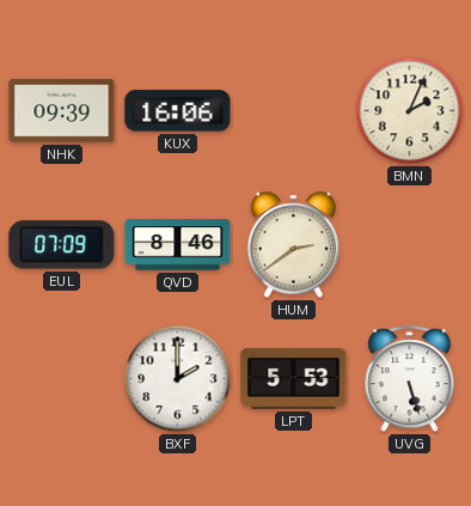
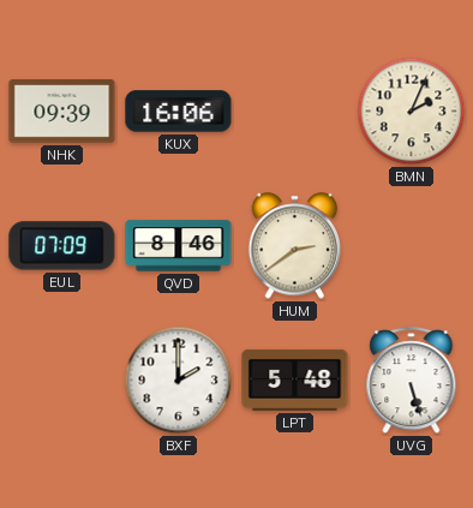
LPT: 5:53 -> 5:48 (295, 379)
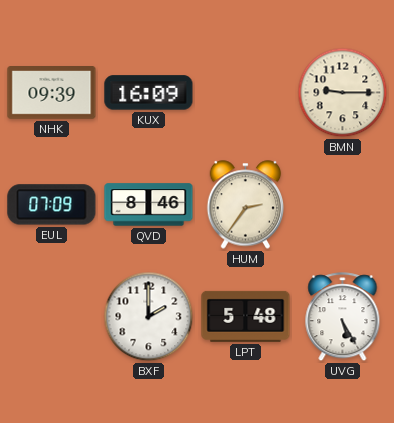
KUX: 16:06 -> 16:09 (149, 93)
BMN: 2:04 -> 9:15 (343, 93)
HUM: 2:39 -> 2:36 (246, 205)
UVG: 5:27 -> 5:25 (343, 317)
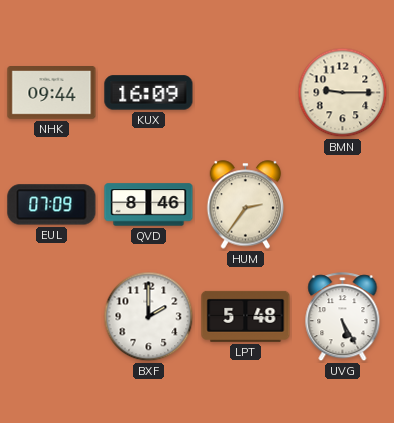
NHK: 09:39 -> 09:44 (52, 93)
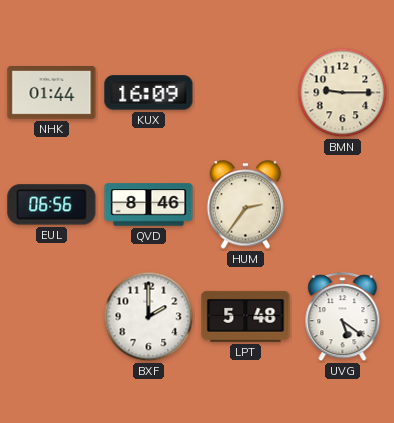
NHK: 09:44 -> 01:44 (52, 93)
EUL: 07:09 -> 06:56 (52, 205)
UVG: 5:25 -> 5:21 (343, 317)
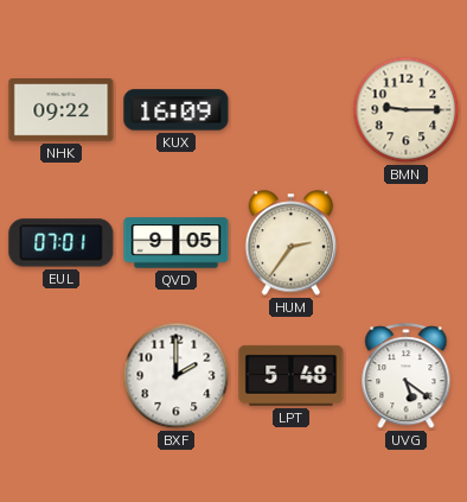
NHK: 01:44 -> 09:22 (62, 110)
EUL: 06:56 -> 07:01 (62, 243)
QVD: 8:46 -> 9:05 (177, 243)
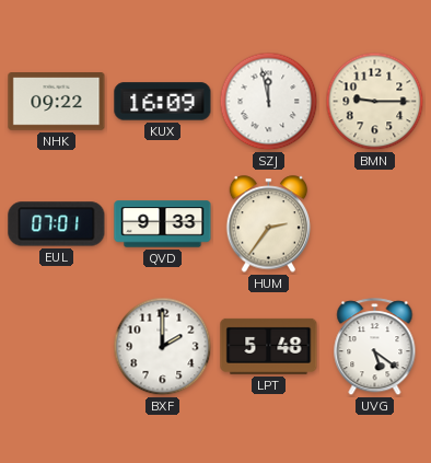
SZJ: none -> 11:58 (269, 102)
QVD: 9:05 -> 9:33 (163, 224)
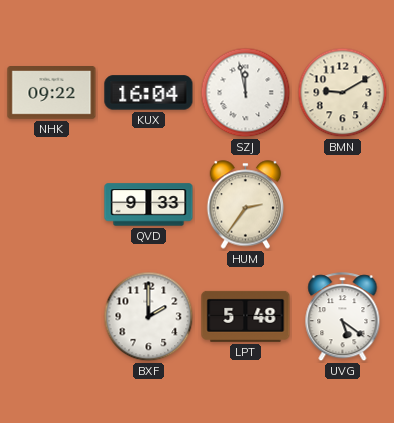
KUX: 16:09 -> 16:04 (149, 93)
BMN: 9:15 -> 9:10 (343, 93)
EUL: 07:01 -> none (57, 224)
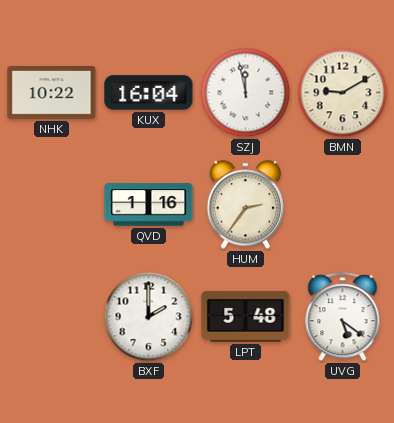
NHK: 09:22 -> 10:22 (52, 93)
QVD: 9:33 -> 1:16 (149, 205)
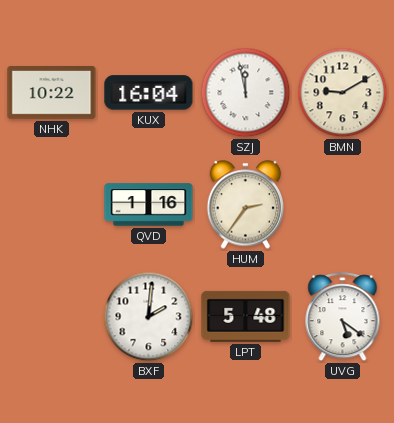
BXF: 2:00 -> 2:01 (149, 317)
